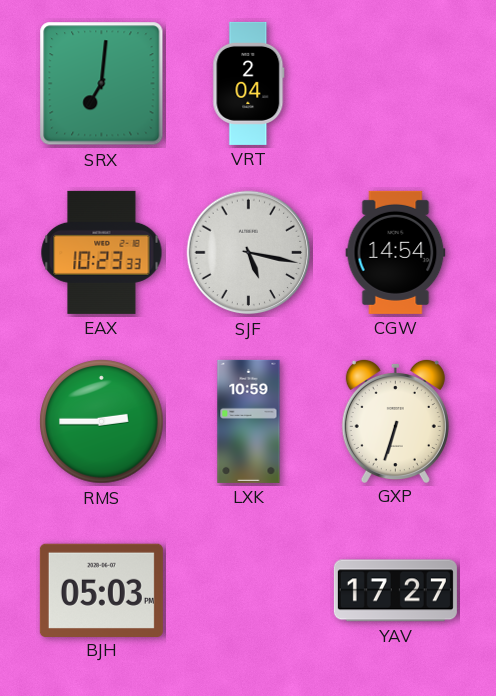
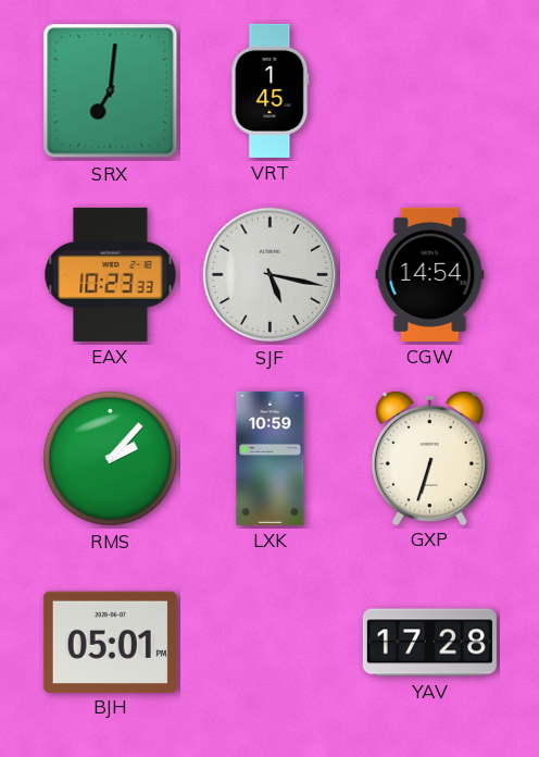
VRT: 2:04 -> 1:45 (271, 90)
RMS: 2:45 -> 2:07 (111, 459)
BJH: 05:03 -> 05:01 (110, 642)
YAV: 17:27 -> 17:28 (429, 643)
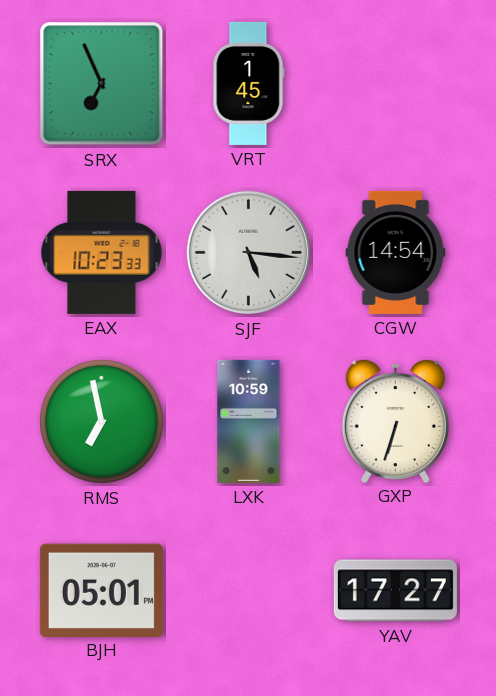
SRX: 7:01 -> 6:56 (102, 84)
SJF: 5:17 -> 5:16 (249, 253)
RMS: 2:07 -> 6:58 (102, 422)
YAV: 17:28 -> 17:27 (395, 591)
